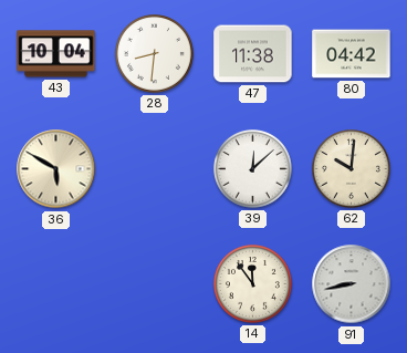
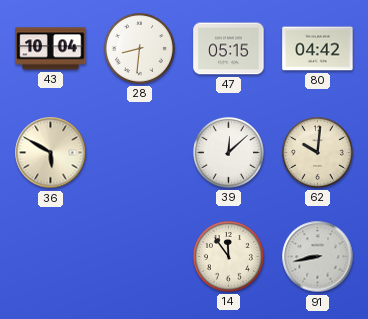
47: 11:38 -> 05:15 (229, 49)
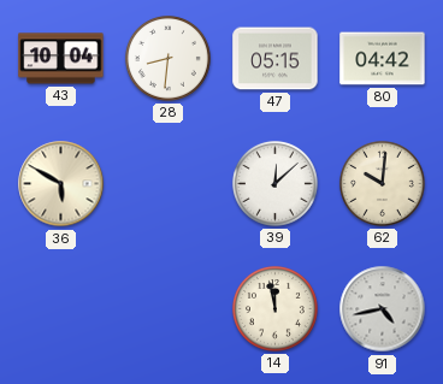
14: 11:54 -> 11:58 (274, 308)
91: 8:43 -> 4:43 (383, 309)
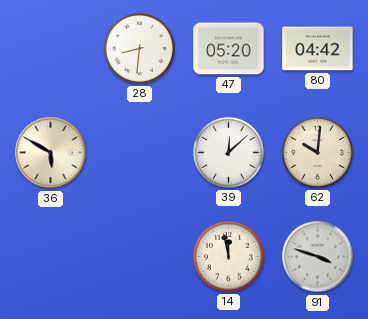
43: 10:04 -> none (61, 59)
47: 05:15 -> 05:20 (229, 49)
91: 4:43 -> 3:48 (318, 257)
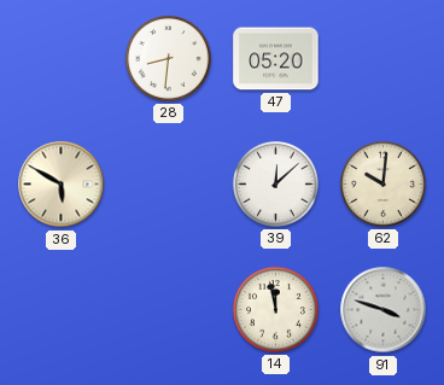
80: 04:42 -> none (318, 49)
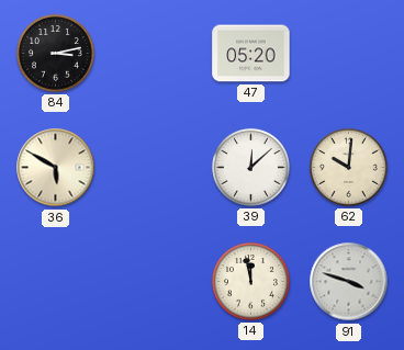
84: none -> 3:13 (55, 53)
28: 8:31 -> none (168, 58)
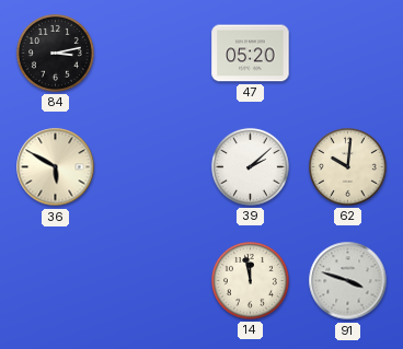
39: 12:08 -> 2:08 (250, 166)
